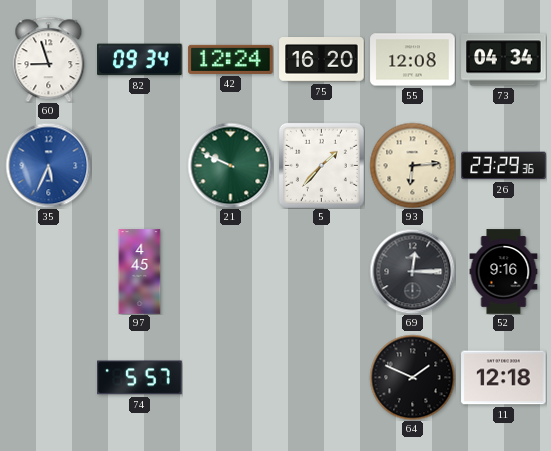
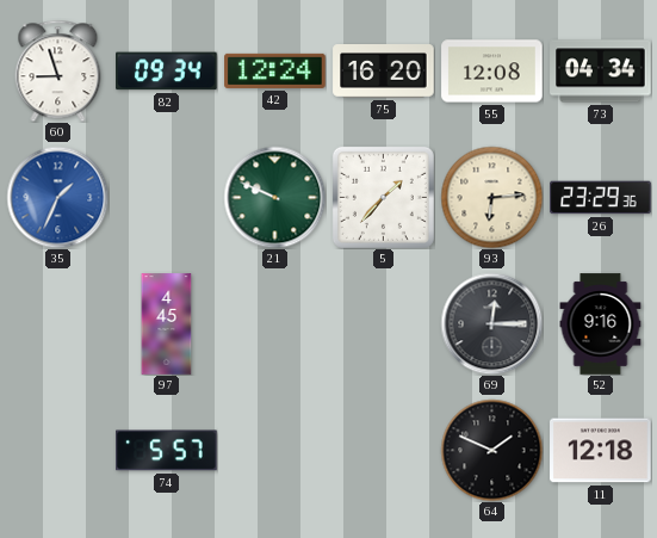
35: 5:34 -> 1:34 (57, 197)
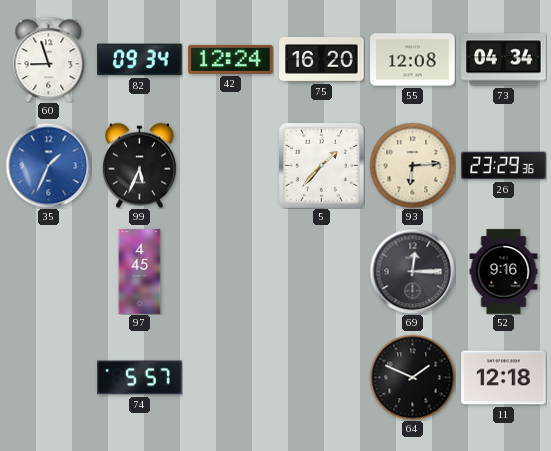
99: none -> 5:34 (139, 165)
21: 9:49 -> none (274, 197)
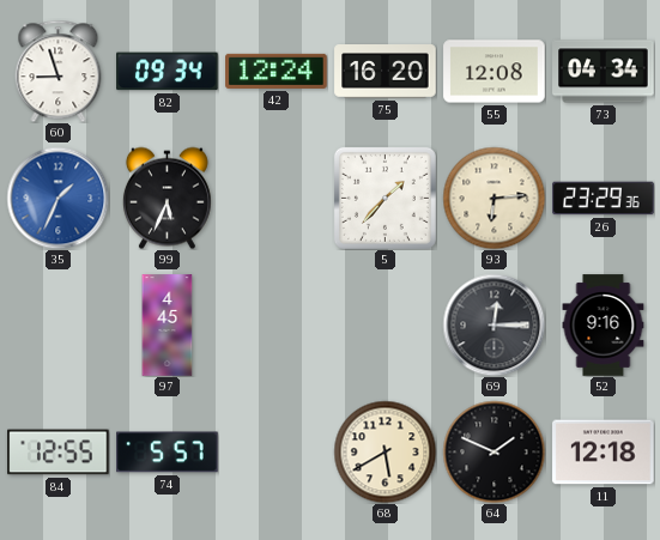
84: none -> 12:55 (59, 453)
68: none -> 5:40 (385, 451)
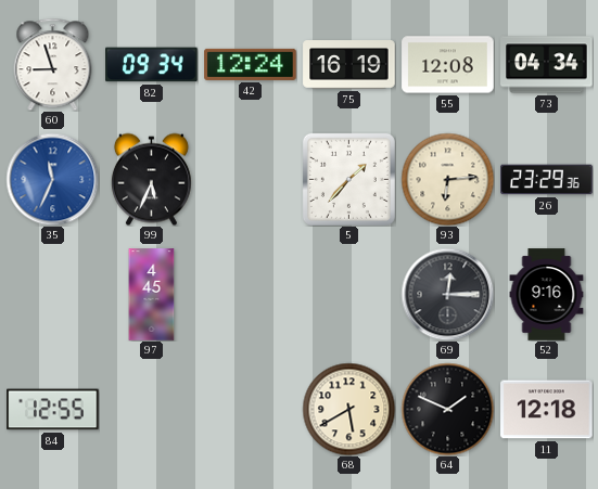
75: 16:20 -> 16:19 (349, 65)
35: 1:34 -> 11:34 (52, 179)
74: 5:57 -> none (168, 453)
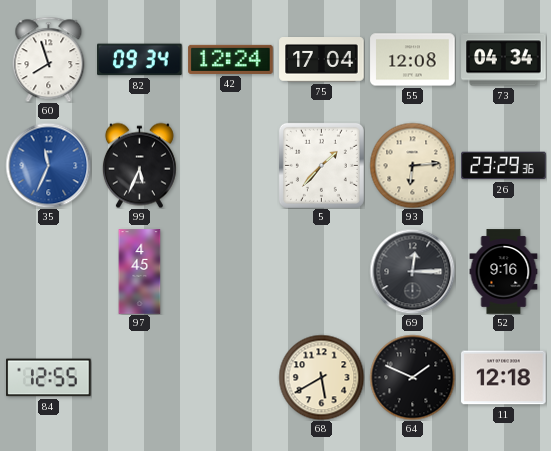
60: 8:57 -> 7:57 (49, 59)
75: 16:19 -> 17:04 (322, 60)
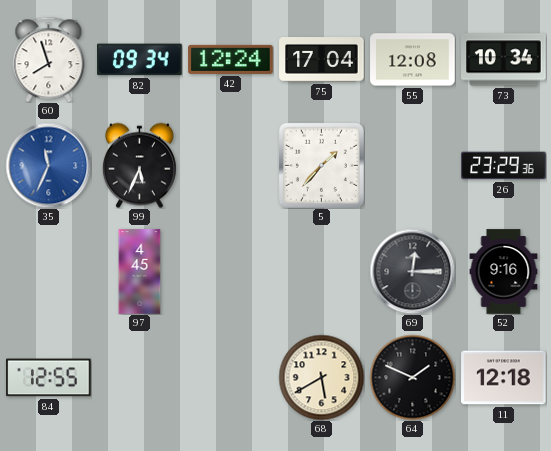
73: 04:34 -> 10:34 (504, 60)
93: 6:14 -> none (412, 165)
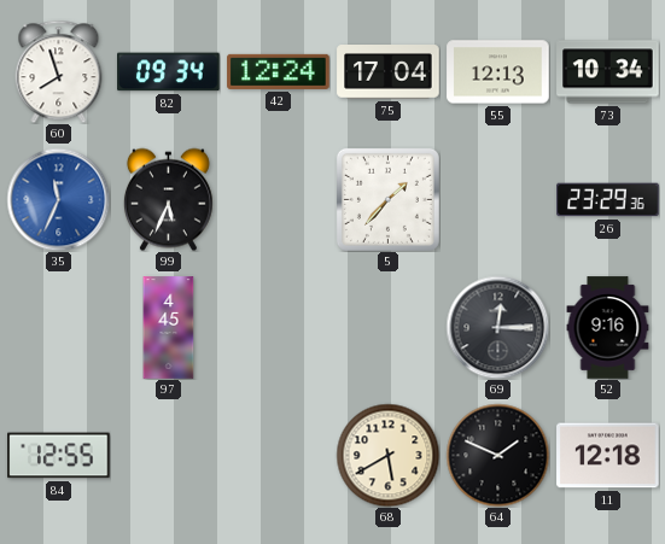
55: 12:08 -> 12:13 (498, 72)
